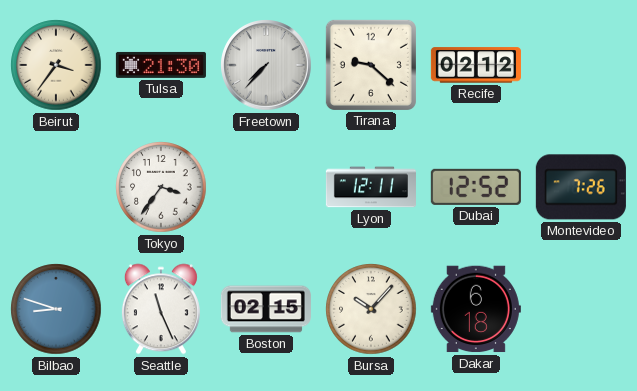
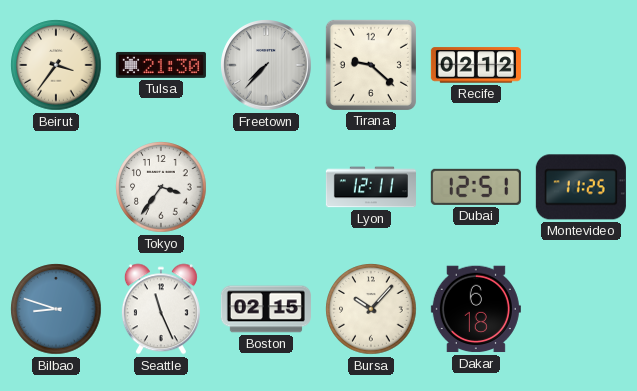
Dubai: 12:52 -> 12:51 (476, 187)
Montevideo: 7:26 -> 11:25 (581, 187)
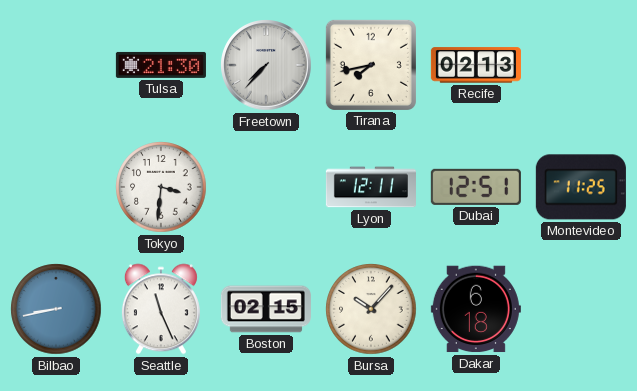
Beirut: 3:36 -> none (56, 65)
Tirana: 9:22 -> 7:43 (371, 65)
Recife: 02:12 -> 02:13 (476, 65)
Tokyo: 3:36 -> 3:31 (161, 187)
Bilbao: 8:48 -> 8:43 (56, 309)
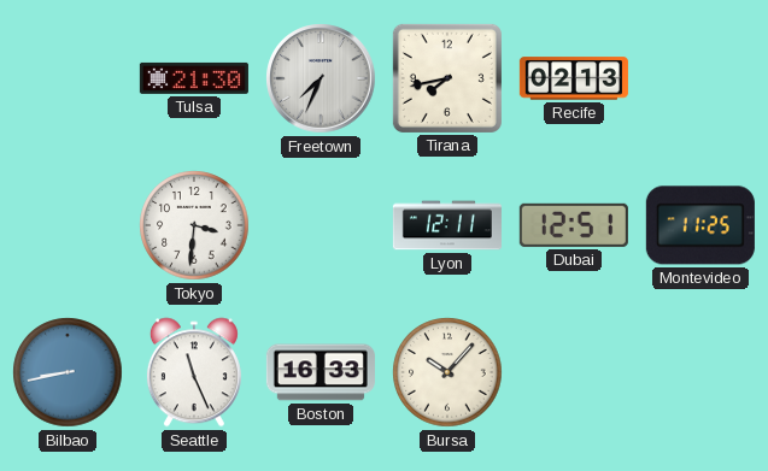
Freetown: 7:37 -> 7:34 (321, 78)
Boston: 02:15 -> 16:33 (321, 372)
Dakar: 6:18 -> none (476, 309)
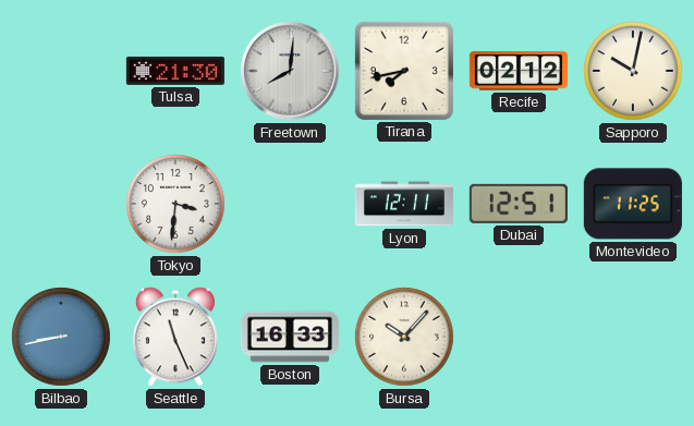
Freetown: 7:34 -> 8:01 (290, 71)
Recife: 02:13 -> 02:12 (519, 71)
Sapporo: none -> 10:02 (633, 71)
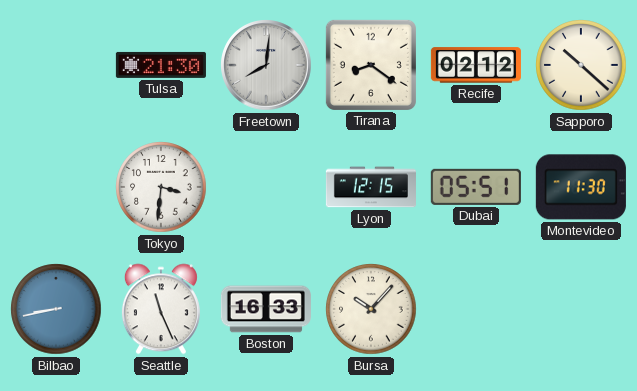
Tirana: 7:43 -> 8:21 (371, 65)
Sapporo: 10:02 -> 10:22 (581, 65)
Lyon: 12:11 -> 12:15 (371, 187)
Dubai: 12:51 -> 05:51 (476, 187)
Montevideo: 11:25 -> 11:30 (581, 187)
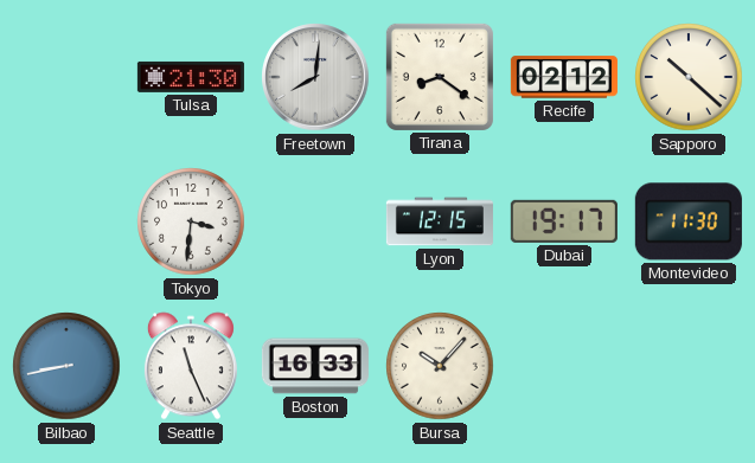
Dubai: 05:51 -> 19:17 (564, 221)
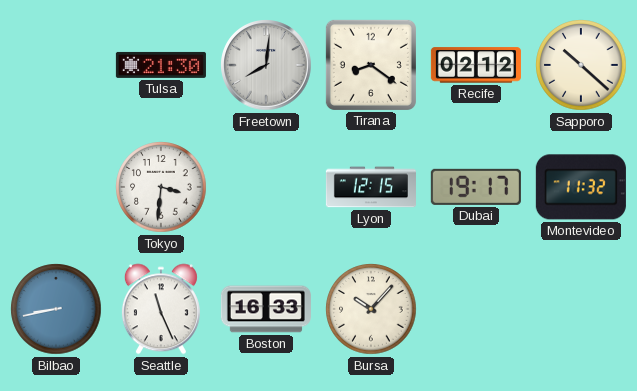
Montevideo: 11:30 -> 11:32 (581, 187)
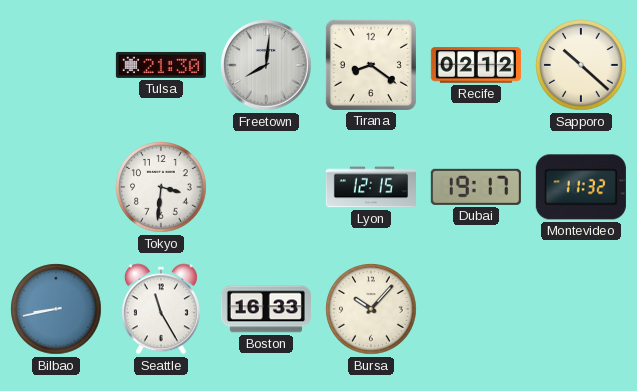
Seattle: 11:26 -> 11:25 (161, 309)
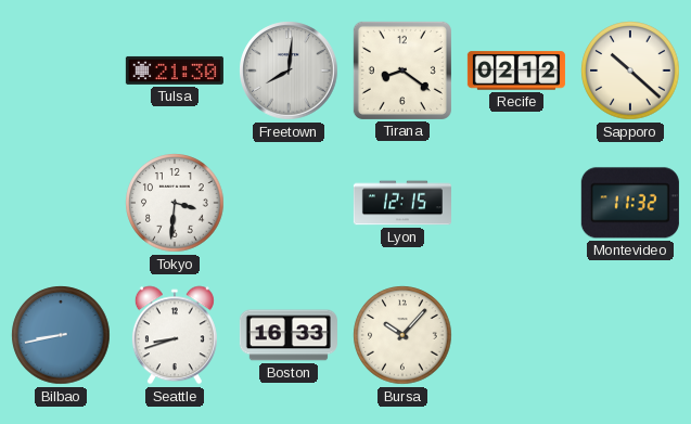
Dubai: 19:17 -> none (476, 187)
Seattle: 11:25 -> 8:42 (175, 335)
